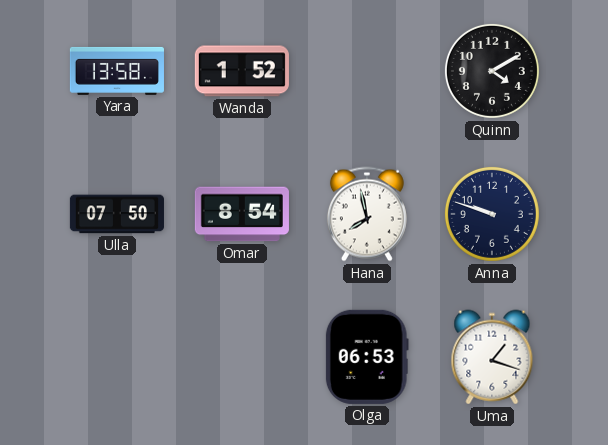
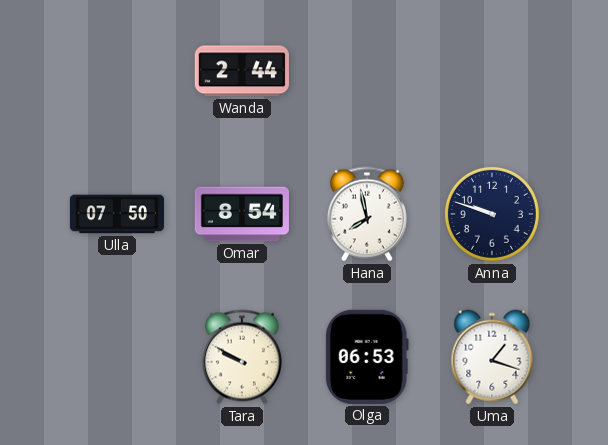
Yara: 13:58 -> none (117, 71)
Wanda: 1:52 -> 2:44 (242, 71)
Quinn: 4:10 -> none (492, 71)
Tara: none -> 9:50 (242, 357)
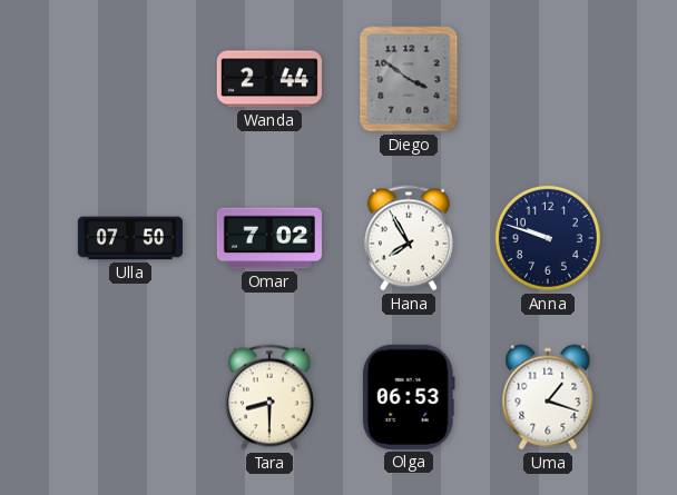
Diego: none -> 3:51 (409, 79)
Omar: 8:54 -> 7:02 (269, 238)
Hana: 7:58 -> 7:55 (409, 238)
Tara: 9:50 -> 8:30 (269, 397)
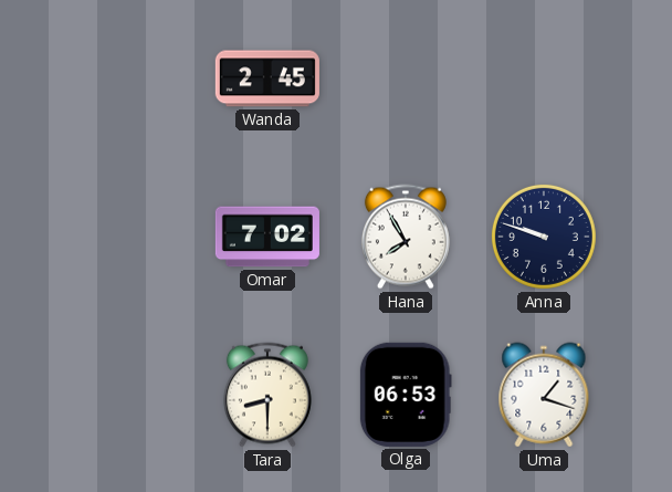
Wanda: 2:44 -> 2:45 (267, 78)
Diego: 3:51 -> none (409, 79)
Ulla: 07:50 -> none (130, 238)
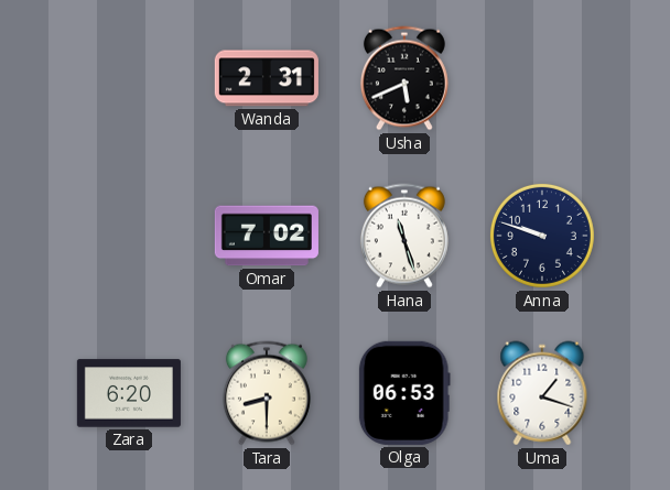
Wanda: 2:45 -> 2:31 (267, 78)
Usha: none -> 5:41 (404, 78)
Hana: 7:55 -> 11:27 (404, 236)
Zara: none -> 6:20 (129, 393)
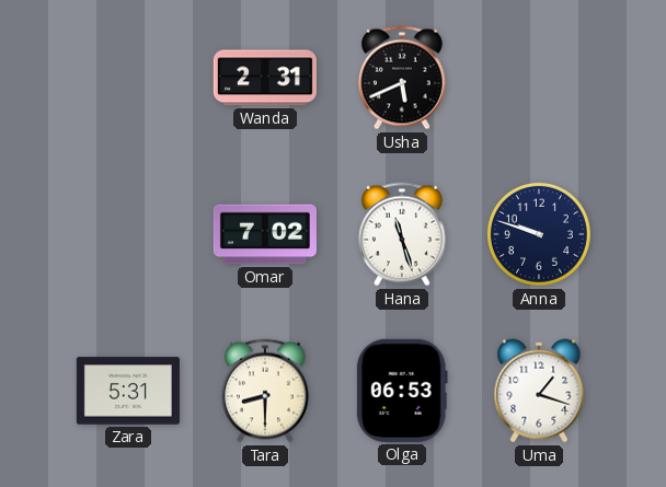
Zara: 6:20 -> 5:31 (128, 391)
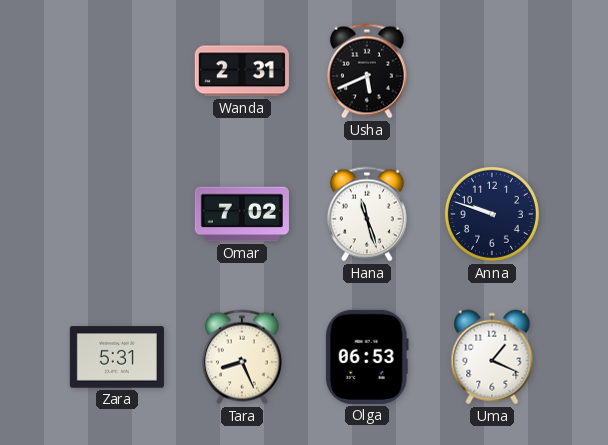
Tara: 8:30 -> 8:26 (242, 357)
Uma: 1:18 -> 1:19 (492, 357)
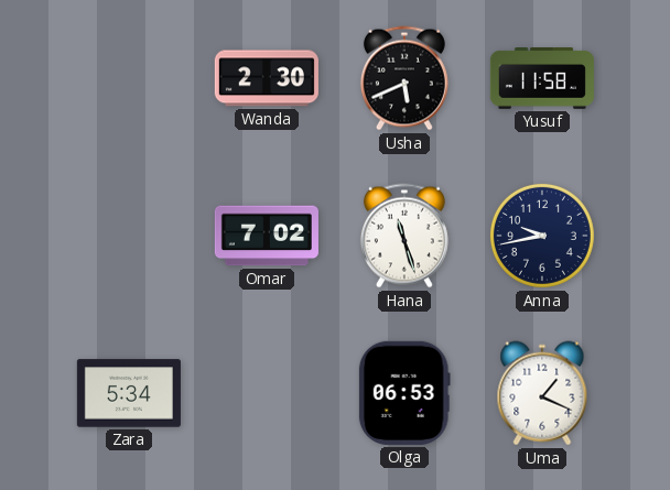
Wanda: 2:31 -> 2:30 (267, 78)
Yusuf: none -> 11:58 (542, 79)
Anna: 9:48 -> 9:43 (542, 236)
Zara: 5:31 -> 5:34 (129, 393)
Tara: 8:26 -> none (242, 357)
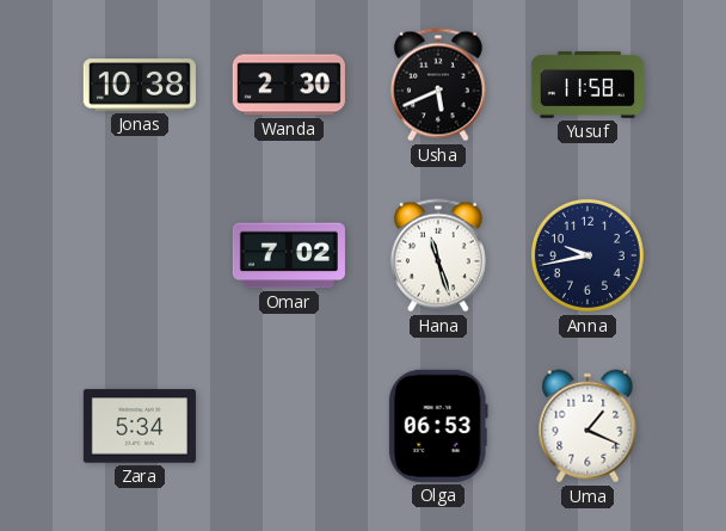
Jonas: none -> 10:38 (140, 85)
